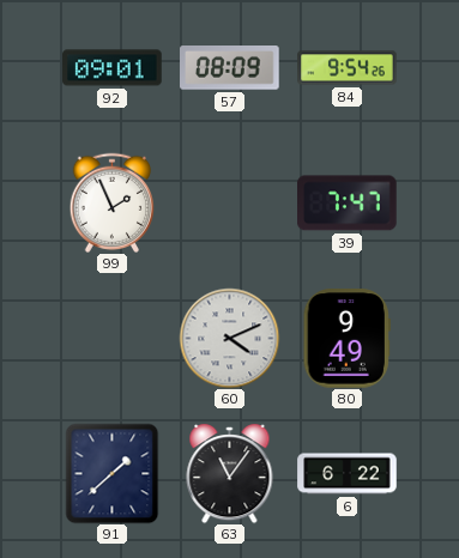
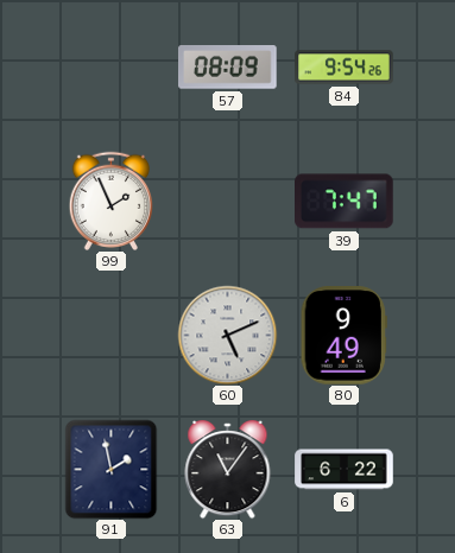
92: 09:01 -> none (113, 68)
60: 4:11 -> 5:11 (227, 335)
91: 1:38 -> 1:58 (112, 469)
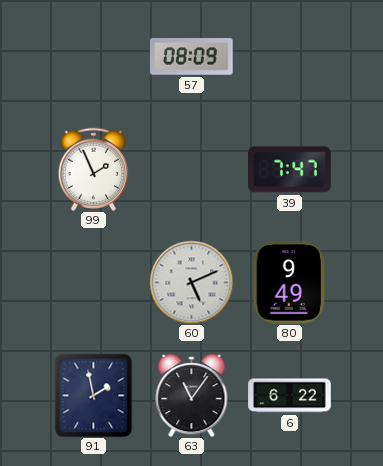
84: 9:54 -> none (345, 68)
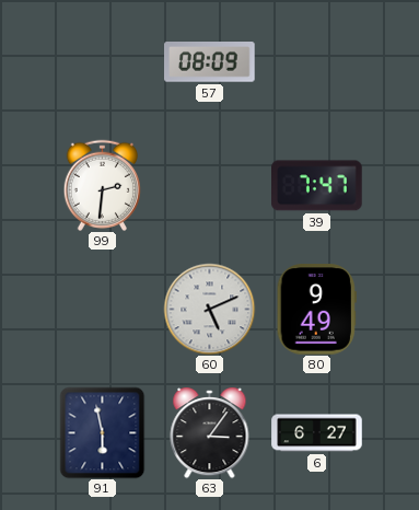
99: 1:56 -> 2:31 (102, 185)
91: 1:58 -> 5:58 (103, 432)
63: 11:06 -> 3:06 (210, 433)
6: 6:22 -> 6:27 (317, 433)
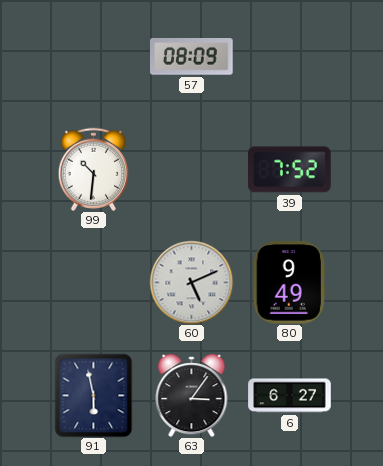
99: 2:31 -> 10:31 (93, 169)
39: 7:47 -> 7:52 (290, 170)
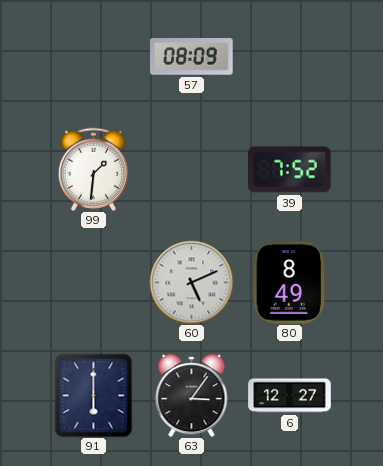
99: 10:31 -> 1:31 (93, 169)
80: 9:49 -> 8:49 (289, 283)
91: 5:58 -> 6:00 (94, 395)
6: 6:27 -> 12:27 (290, 396)
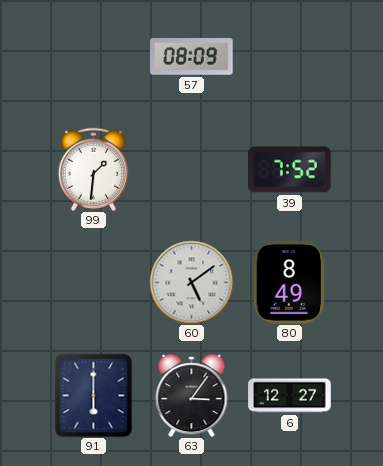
60: 5:11 -> 5:09 (191, 282)
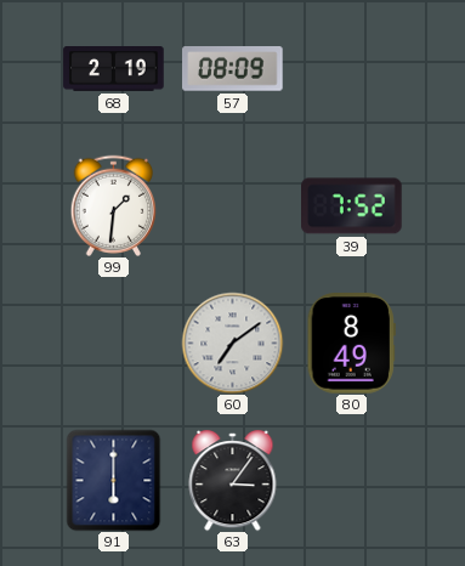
68: none -> 2:19 (114, 69)
60: 5:09 -> 7:09 (232, 343)
6: 12:27 -> none (290, 396)
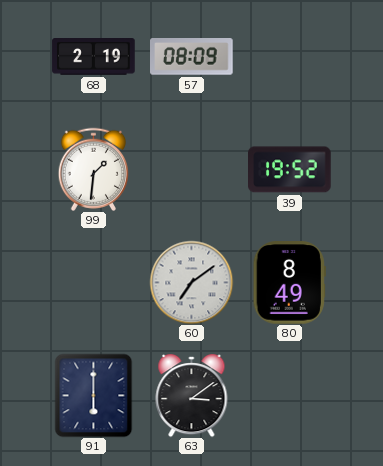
39: 7:52 -> 19:52 (290, 170)
63: 3:06 -> 3:09 (192, 396)
